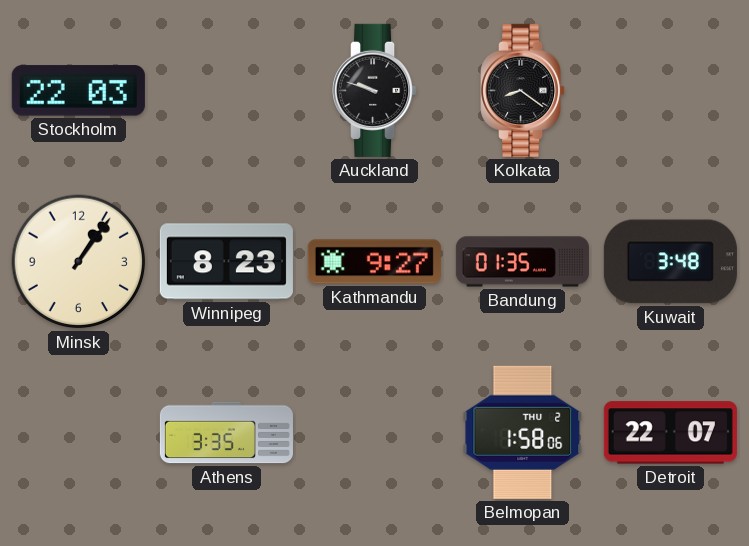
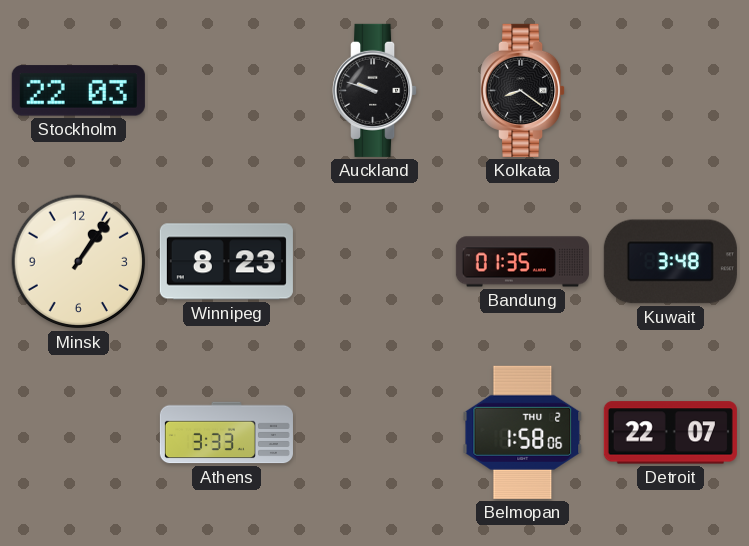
Kathmandu: 9:27 -> none (374, 262)
Athens: 3:35 -> 3:33 (226, 433)
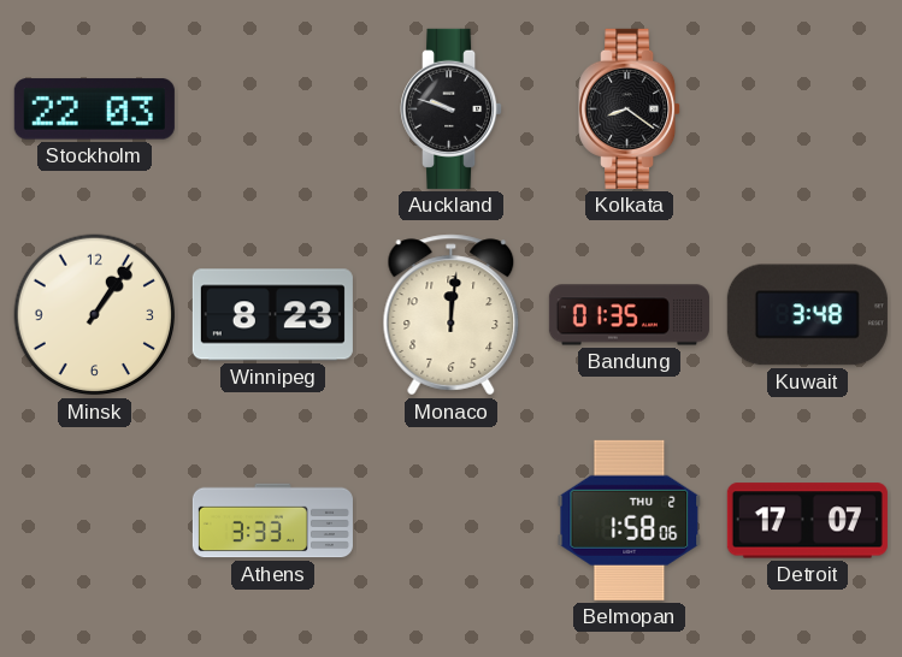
Monaco: none -> 12:01 (452, 315)
Detroit: 22:07 -> 17:07 (807, 521)
